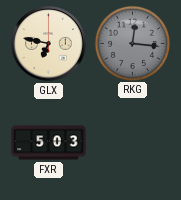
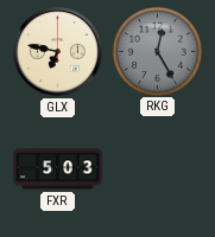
RKG: 12:16 -> 12:25 (157, 51)
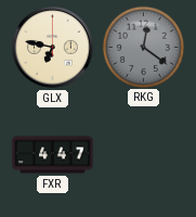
RKG: 12:25 -> 12:21 (143, 47)
FXR: 5:03 -> 4:47 (53, 155)
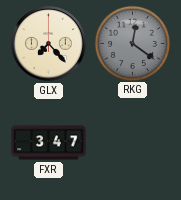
GLX: 6:47 -> 7:23 (49, 44)
FXR: 4:47 -> 3:47 (49, 143)
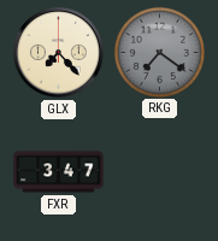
RKG: 12:21 -> 7:21 (159, 52)
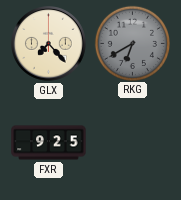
RKG: 7:21 -> 6:40 (132, 43)
FXR: 3:47 -> 9:25 (49, 143)
